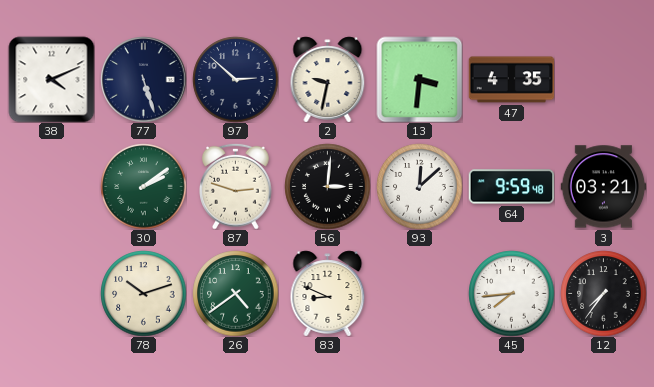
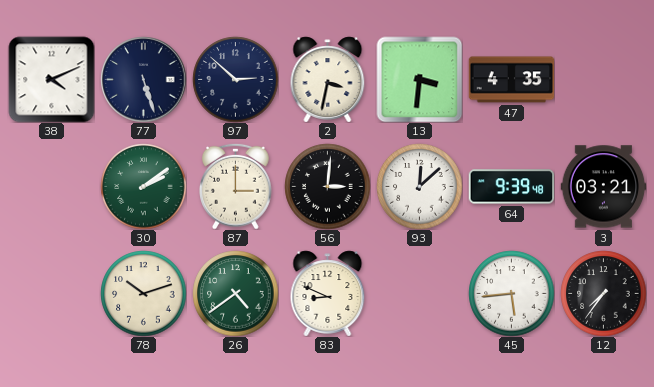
2: 9:32 -> 3:32 (328, 79)
87: 2:48 -> 3:00 (236, 186)
64: 9:59 -> 9:39 (511, 187)
45: 7:44 -> 5:44 (511, 293)
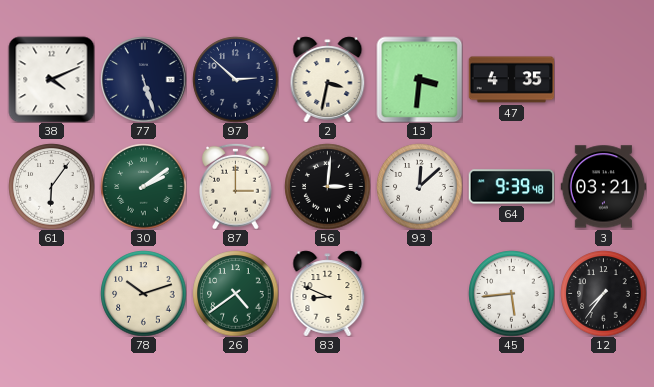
61: none -> 6:06 (51, 186)
